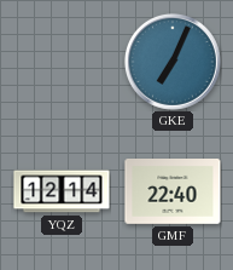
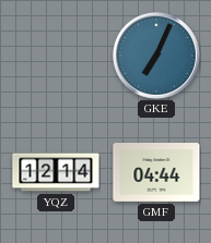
GMF: 22:40 -> 04:44 (156, 173)
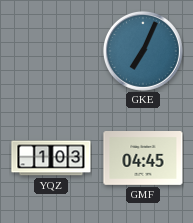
YQZ: 12:14 -> 1:03 (51, 158)
GMF: 04:44 -> 04:45 (143, 159)
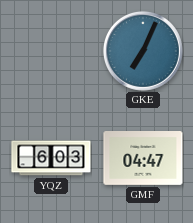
YQZ: 1:03 -> 6:03 (51, 158)
GMF: 04:45 -> 04:47 (143, 159)
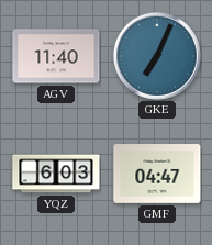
AGV: none -> 11:40 (56, 56)
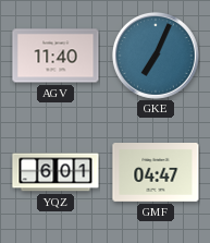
YQZ: 6:03 -> 6:01 (55, 172)
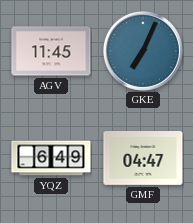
AGV: 11:40 -> 11:45 (51, 51)
YQZ: 6:01 -> 6:49 (51, 158)
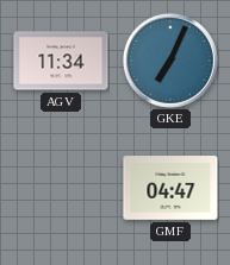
AGV: 11:45 -> 11:34 (61, 61)
YQZ: 6:49 -> none (51, 158)
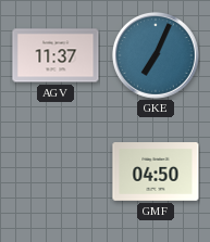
AGV: 11:34 -> 11:37 (55, 55)
GMF: 04:47 -> 04:50 (156, 173)
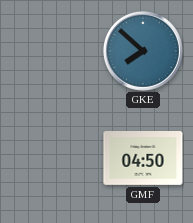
AGV: 11:37 -> none (55, 55)
GKE: 7:04 -> 7:52 (143, 51)
